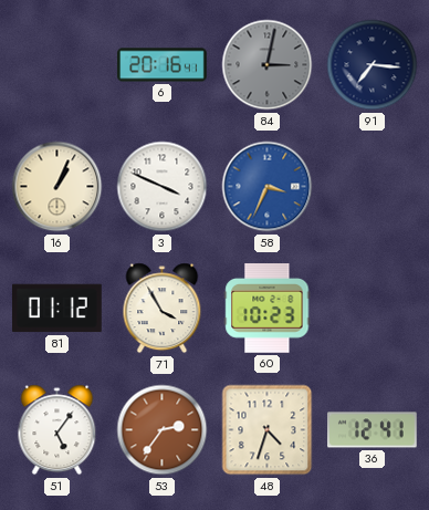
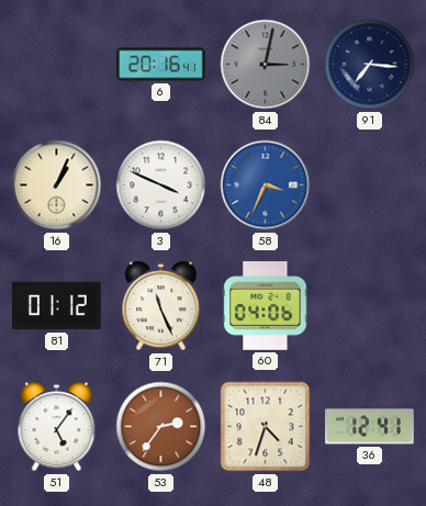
71: 3:55 -> 11:26 (161, 306)
60: 10:23 -> 04:06 (266, 306)
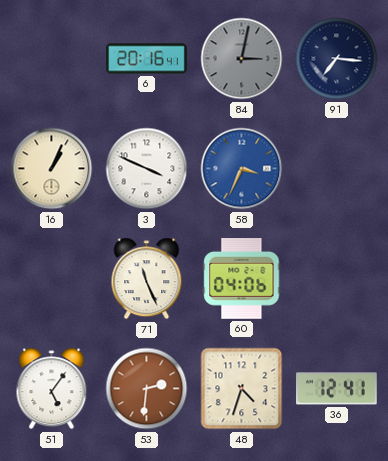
81: 01:12 -> none (57, 306)
53: 2:36 -> 2:31 (147, 389)
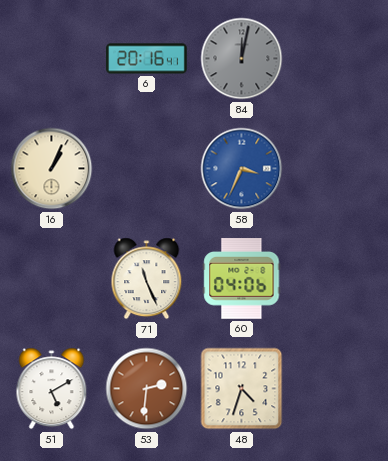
84: 3:02 -> 12:02 (242, 59)
91: 7:16 -> none (337, 59)
3: 3:49 -> none (147, 169)
51: 5:06 -> 5:10 (52, 389)
36: 12:41 -> none (337, 389)
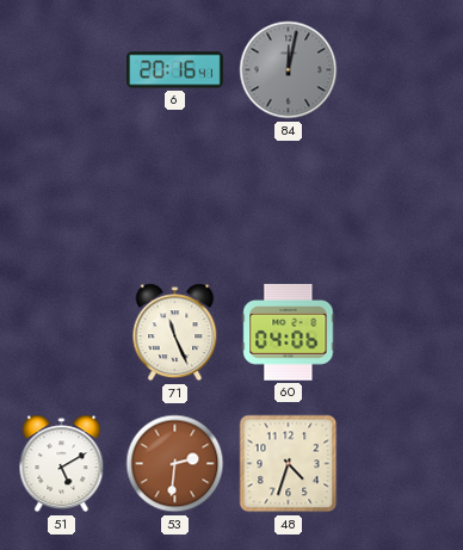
16: 1:04 -> none (52, 169)
58: 3:34 -> none (242, 169)
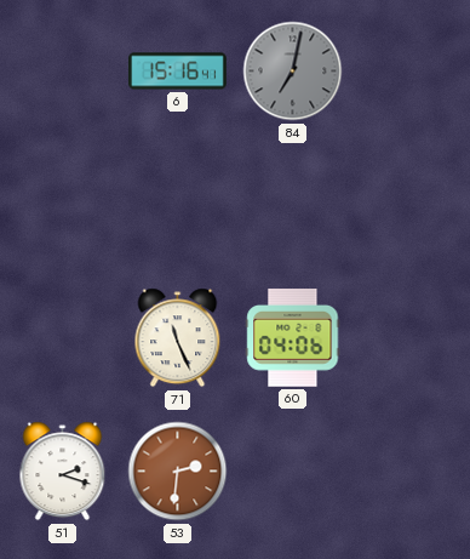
6: 20:16 -> 15:16 (178, 72)
84: 12:02 -> 7:02 (293, 72)
51: 5:10 -> 2:18 (63, 472)
48: 4:33 -> none (289, 464)
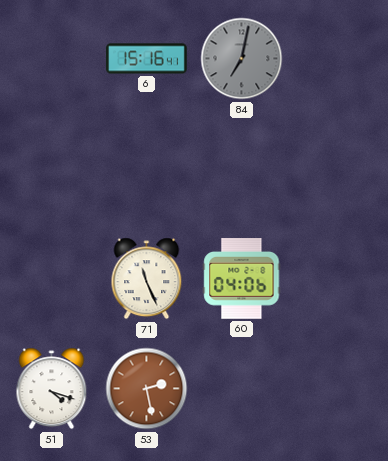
51: 2:18 -> 4:18 (52, 389)
53: 2:31 -> 2:28 (147, 389)
